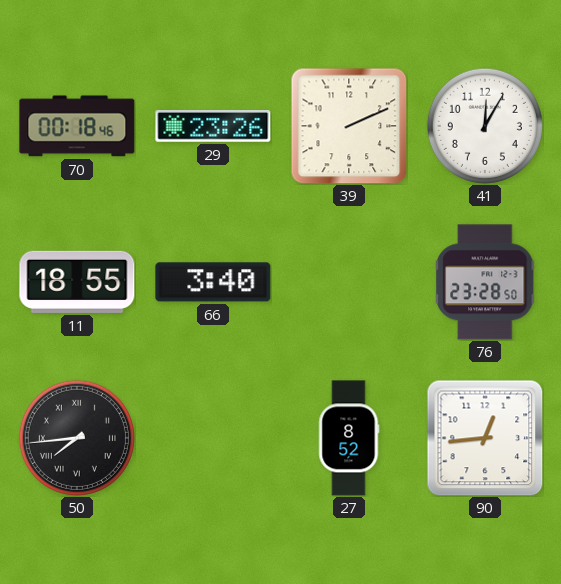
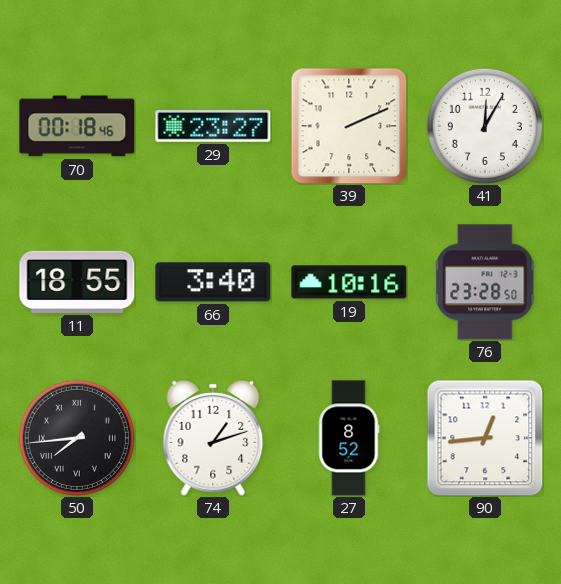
29: 23:26 -> 23:27 (213, 127)
19: none -> 10:16 (349, 282)
74: none -> 1:12 (213, 438)
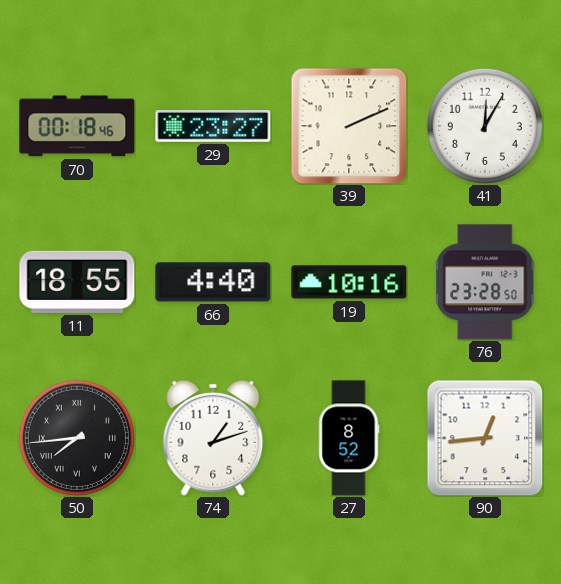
66: 3:40 -> 4:40 (213, 282)
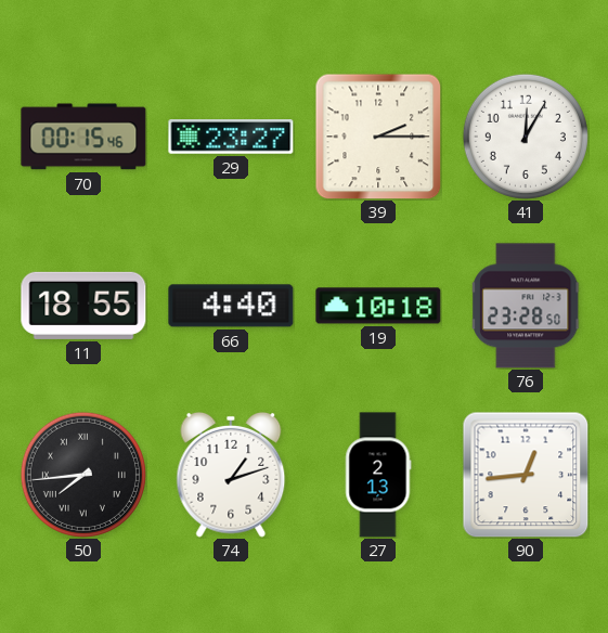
70: 00:18 -> 00:15 (83, 137)
39: 2:11 -> 2:15 (378, 137)
19: 10:16 -> 10:18 (378, 306)
27: 8:52 -> 2:13 (378, 475)
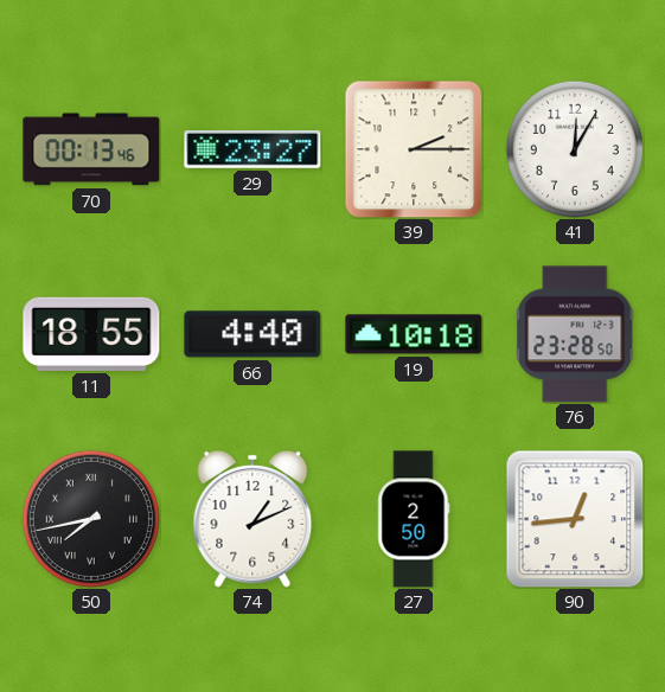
70: 00:15 -> 00:13 (91, 149)
50: 7:44 -> 7:43 (91, 519)
74: 1:12 -> 1:11 (252, 519)
27: 2:13 -> 2:50 (414, 519)
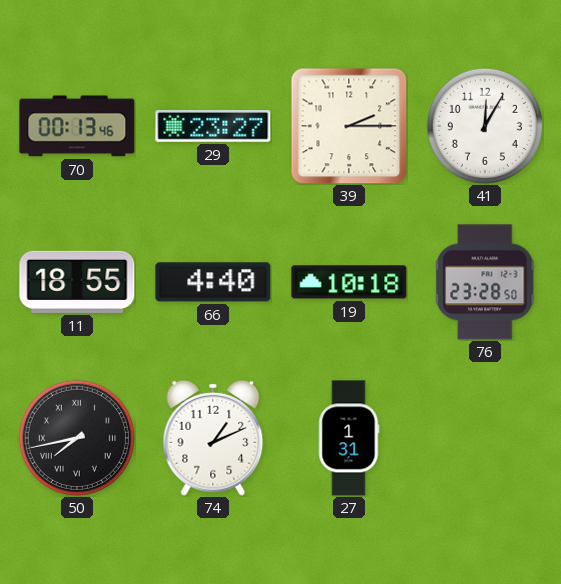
27: 2:50 -> 1:31 (349, 438)
90: 12:44 -> none (575, 519)
